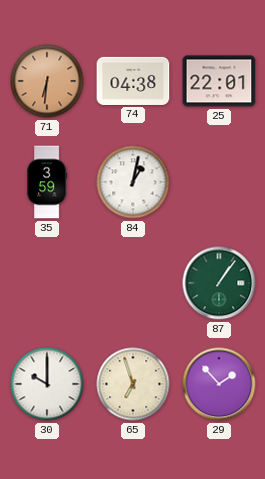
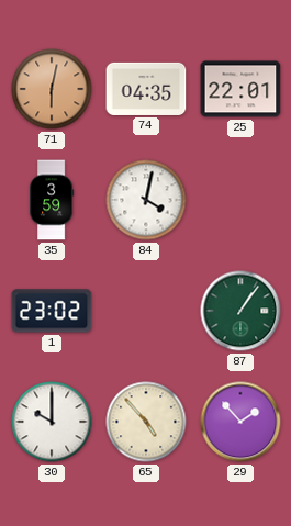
71: 6:31 -> 6:02 (52, 89)
74: 04:38 -> 04:35 (146, 89)
84: 1:02 -> 4:02 (146, 200)
1: none -> 23:02 (52, 311)
65: 6:57 -> 4:53 (146, 422)
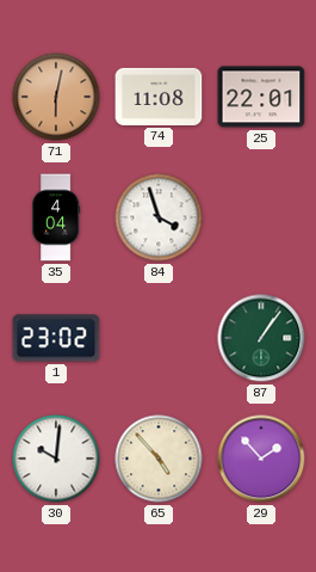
74: 04:35 -> 11:08 (159, 97)
35: 3:59 -> 4:04 (56, 217)
84: 4:02 -> 3:57 (159, 217)
30: 10:00 -> 10:01 (56, 459)
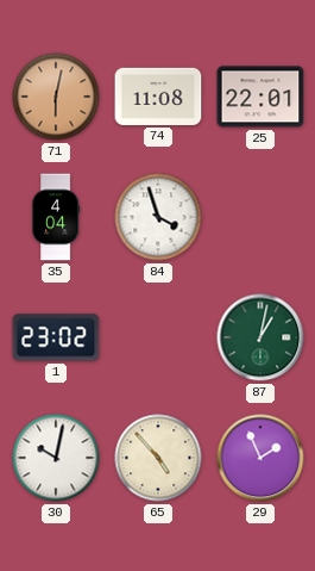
87: 1:06 -> 1:02 (260, 337)
30: 10:01 -> 10:02 (56, 458)
29: 1:53 -> 1:56 (260, 458)
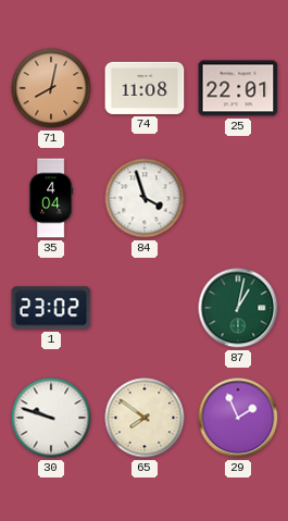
71: 6:02 -> 8:02 (51, 88)
30: 10:02 -> 9:48 (51, 418)
65: 4:53 -> 7:51 (145, 418)
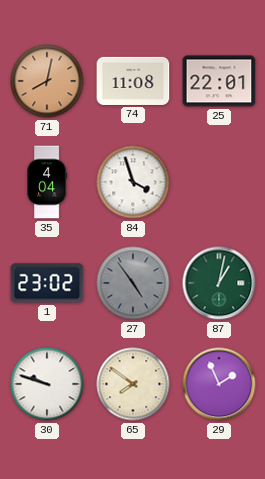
27: none -> 4:54 (133, 283)
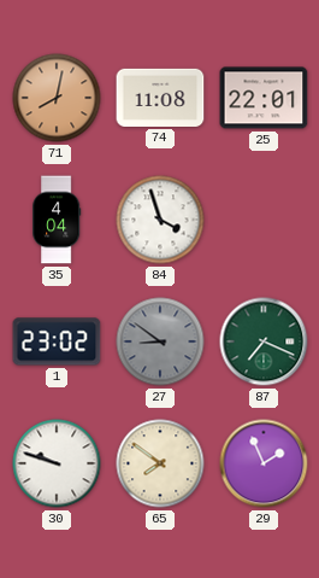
27: 4:54 -> 8:51 (160, 341)
87: 1:02 -> 7:19 (264, 341)
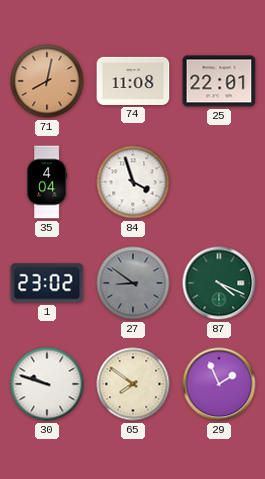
87: 7:19 -> 4:19 (219, 283)
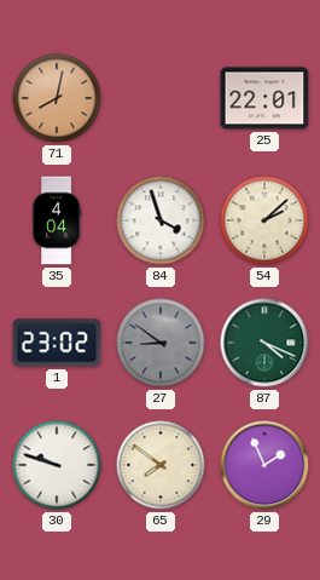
74: 11:08 -> none (133, 81)
54: none -> 2:08 (264, 220)
